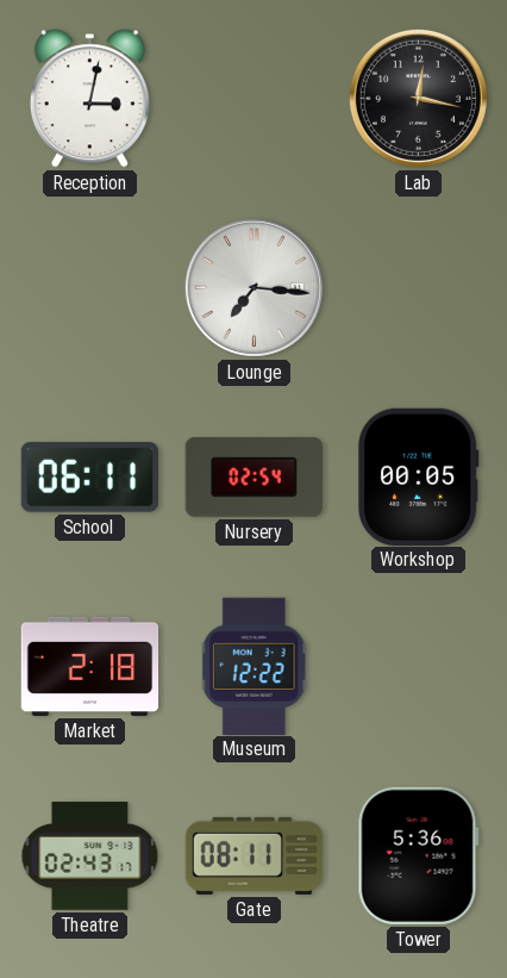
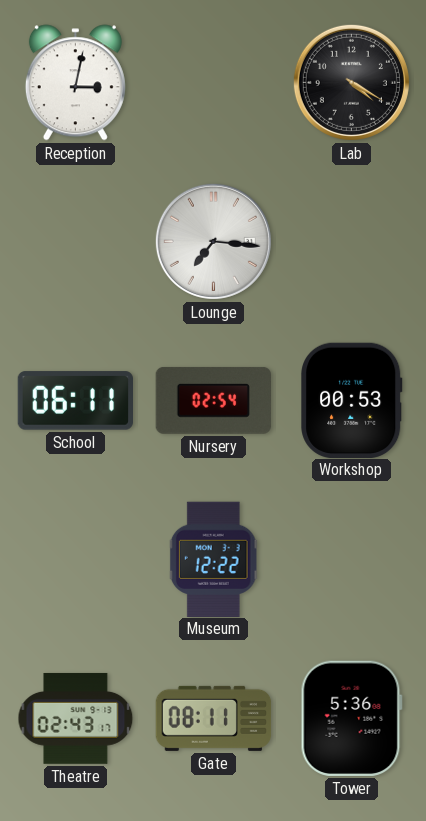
Lab: 12:17 -> 4:20 (351, 82)
Workshop: 00:05 -> 00:53 (352, 400)
Market: 2:18 -> none (90, 666)
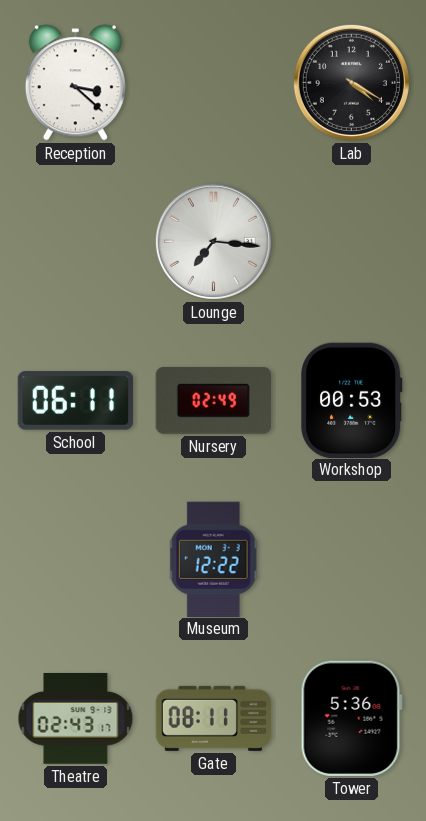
Reception: 3:02 -> 3:22 (75, 83)
Nursery: 02:54 -> 02:49 (213, 400)
